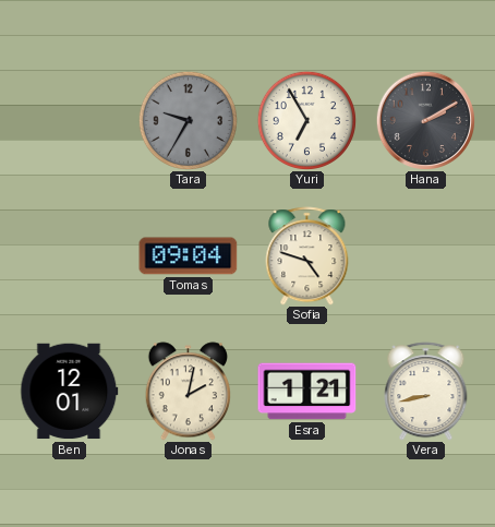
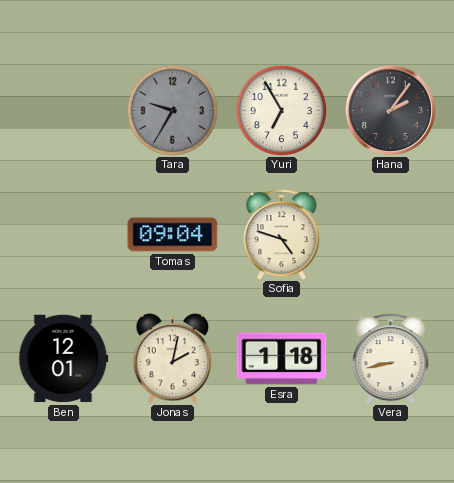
Hana: 2:10 -> 2:06 (390, 110)
Esra: 1:21 -> 1:18 (282, 359)
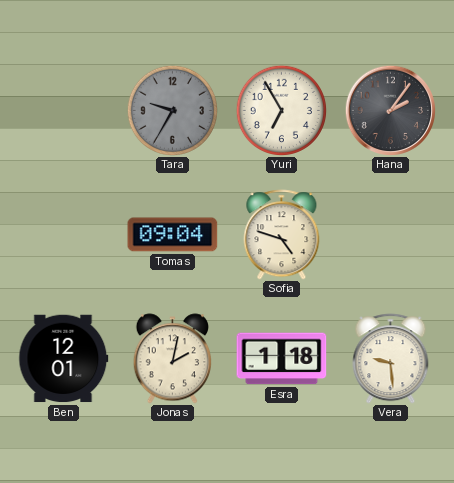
Vera: 8:43 -> 9:29 (391, 359)
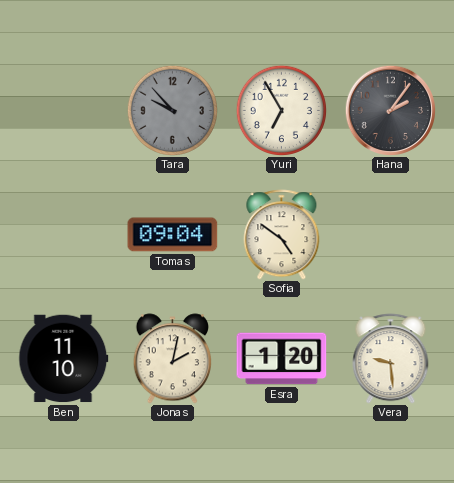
Tara: 9:35 -> 9:53 (172, 110)
Sofia: 4:48 -> 4:51 (282, 235)
Ben: 12:01 -> 11:10 (64, 359)
Esra: 1:18 -> 1:20 (282, 359)
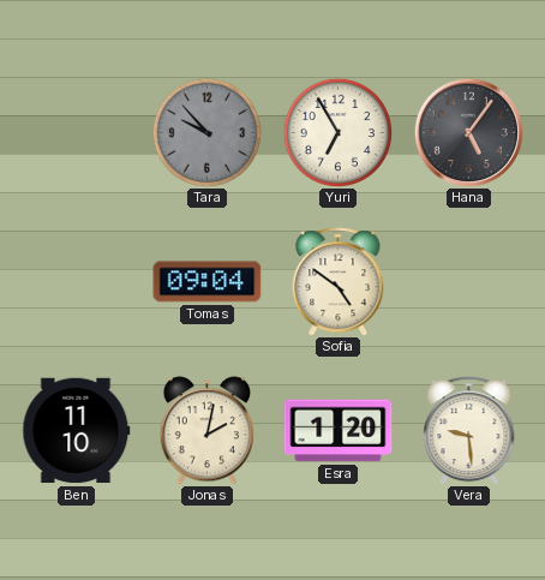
Hana: 2:06 -> 5:06 (468, 132)
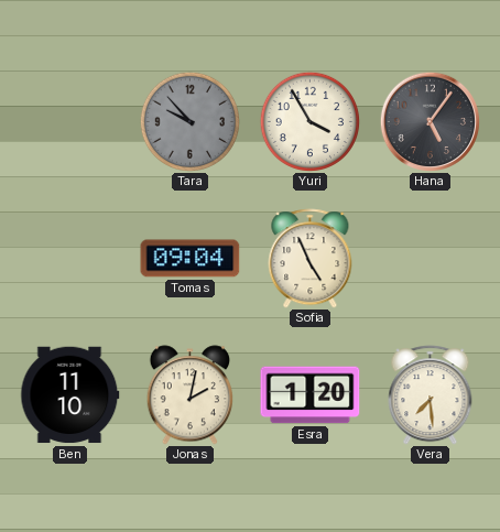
Yuri: 6:55 -> 3:55 (309, 121)
Sofia: 4:51 -> 4:56 (311, 259)
Vera: 9:29 -> 7:29 (431, 395)
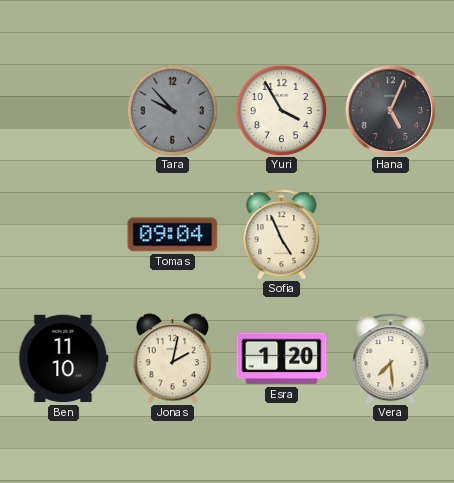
Hana: 5:06 -> 5:04 (390, 110)
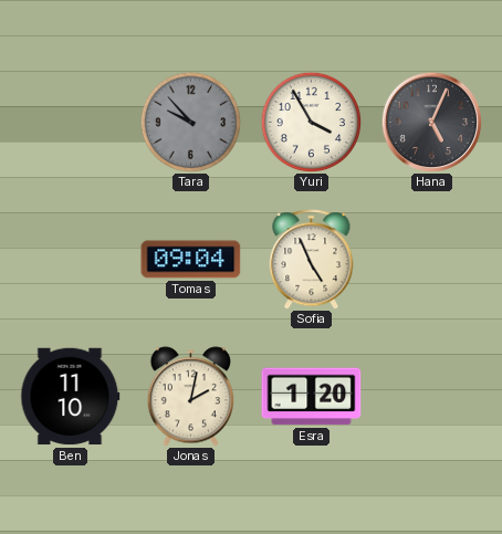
Vera: 7:29 -> none (391, 359)
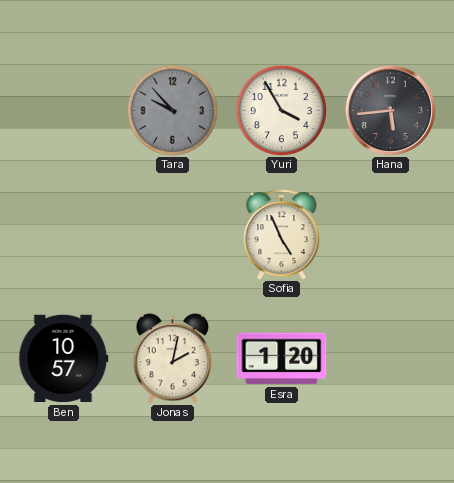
Hana: 5:04 -> 5:44 (390, 110)
Tomas: 09:04 -> none (191, 260)
Ben: 11:10 -> 10:57 (64, 359)
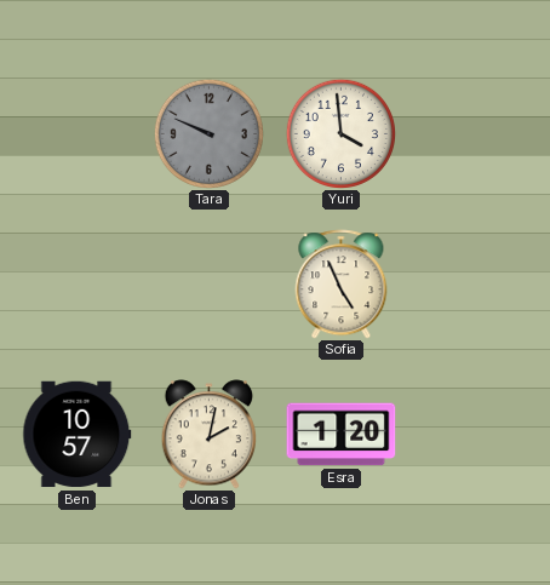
Tara: 9:53 -> 9:49 (208, 133)
Yuri: 3:55 -> 3:59 (340, 133)
Hana: 5:44 -> none (390, 110)
